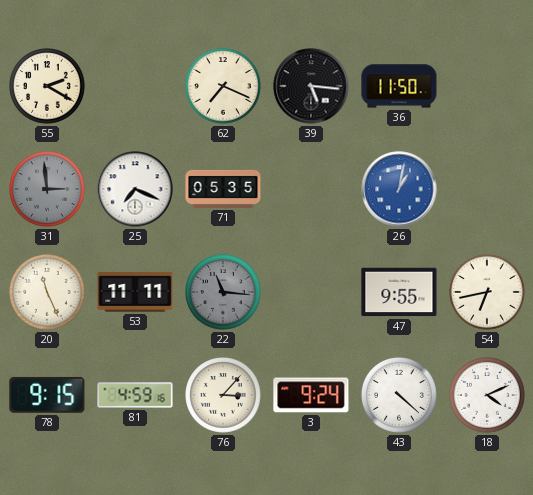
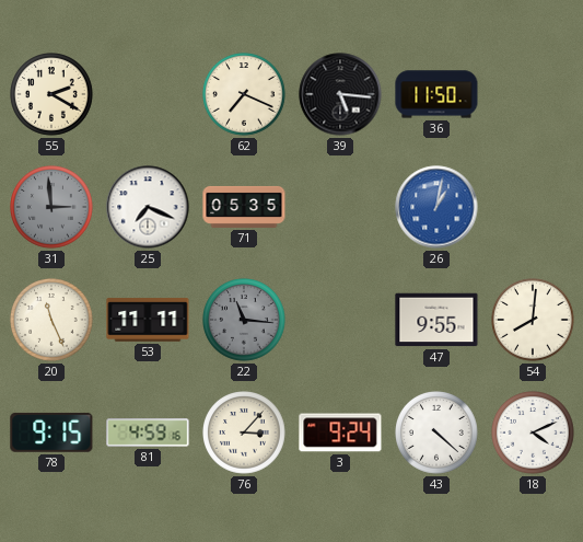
54: 6:43 -> 8:01 (533, 320)
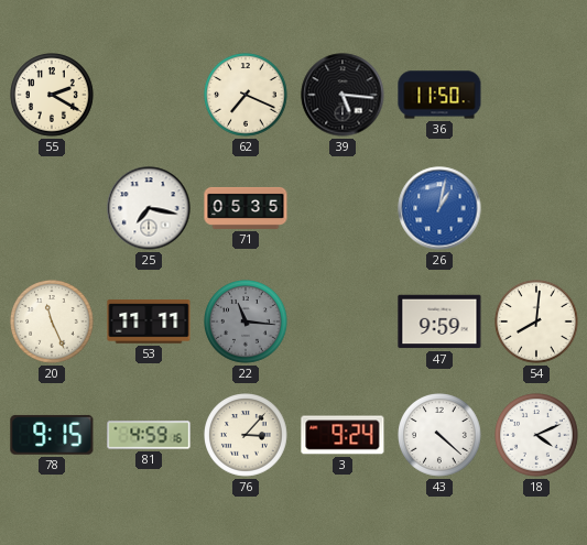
31: 2:59 -> none (51, 207)
25: 7:19 -> 7:17 (149, 208)
47: 9:55 -> 9:59 (439, 321)
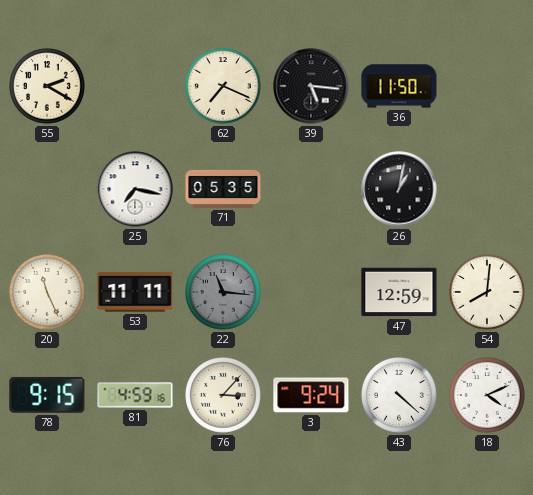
26 dial: blue -> black (399, 189)
47: 9:59 -> 12:59 (399, 292)
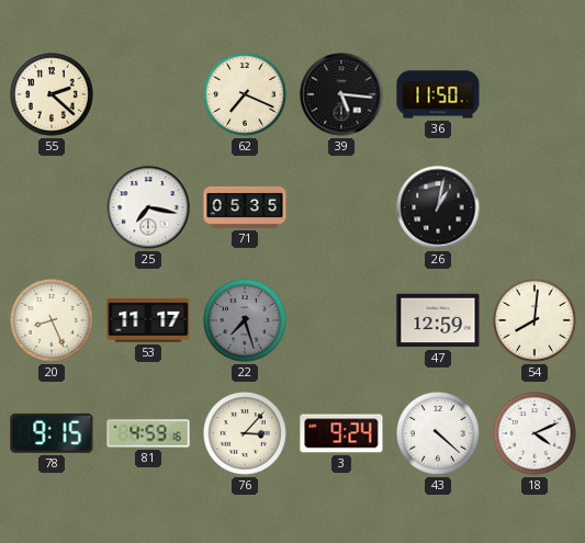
55: 2:20 -> 2:22 (52, 94)
20: 11:26 -> 8:26 (52, 320)
53: 11:11 -> 11:17 (148, 320)
22: 11:16 -> 7:27 (245, 320)
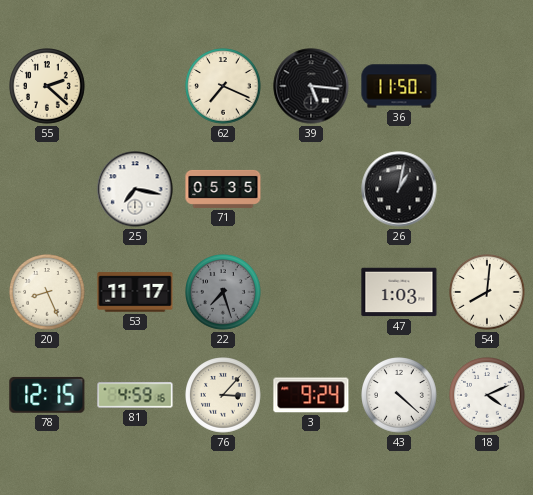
47: 12:59 -> 1:03 (399, 292)
78: 9:15 -> 12:15 (47, 395)
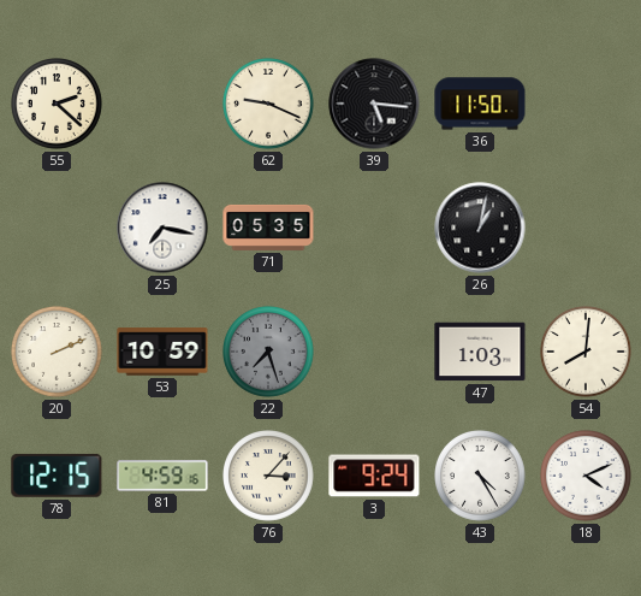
62: 7:19 -> 9:19 (268, 104)
20: 8:26 -> 2:11 (57, 352)
53: 11:17 -> 10:59 (162, 352)
43: 4:22 -> 4:25 (480, 476)
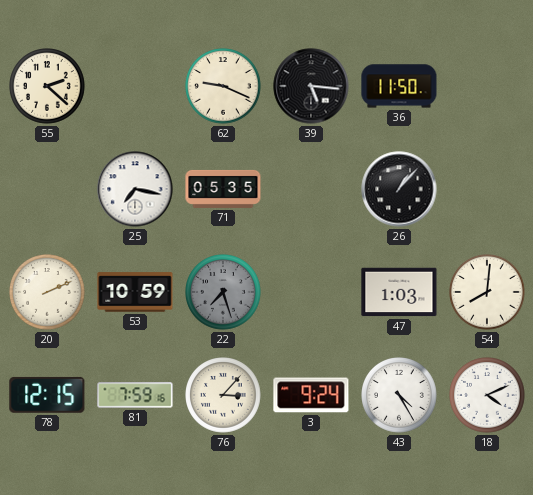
26: 1:02 -> 1:07 (399, 189)
81: 4:59 -> 7:59 (135, 395)
